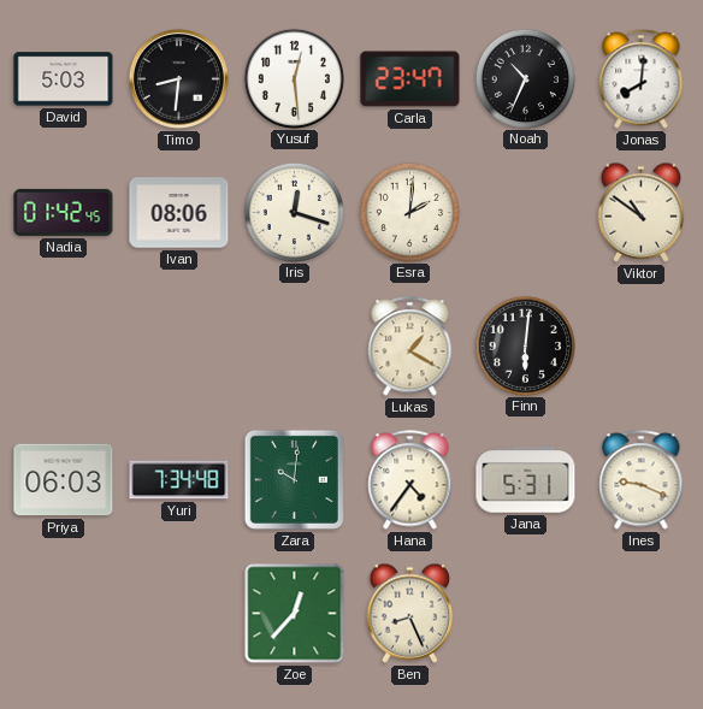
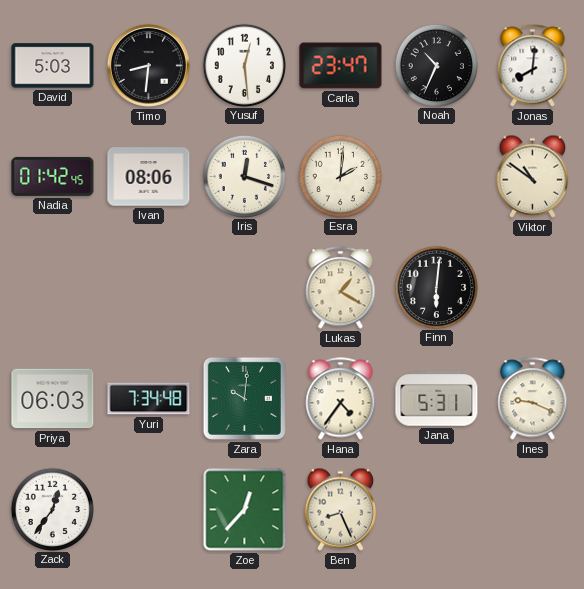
Zack: none -> 12:36 (52, 509)
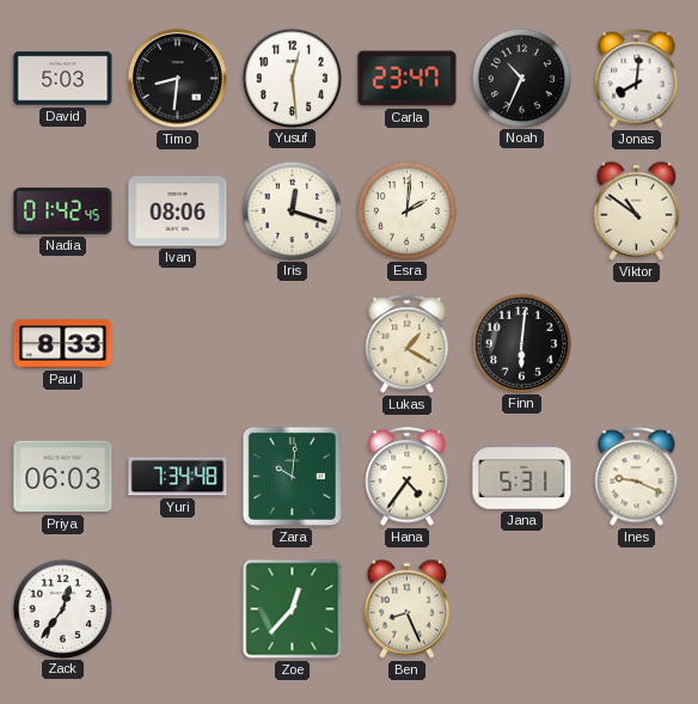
Paul: none -> 8:33 (63, 344)
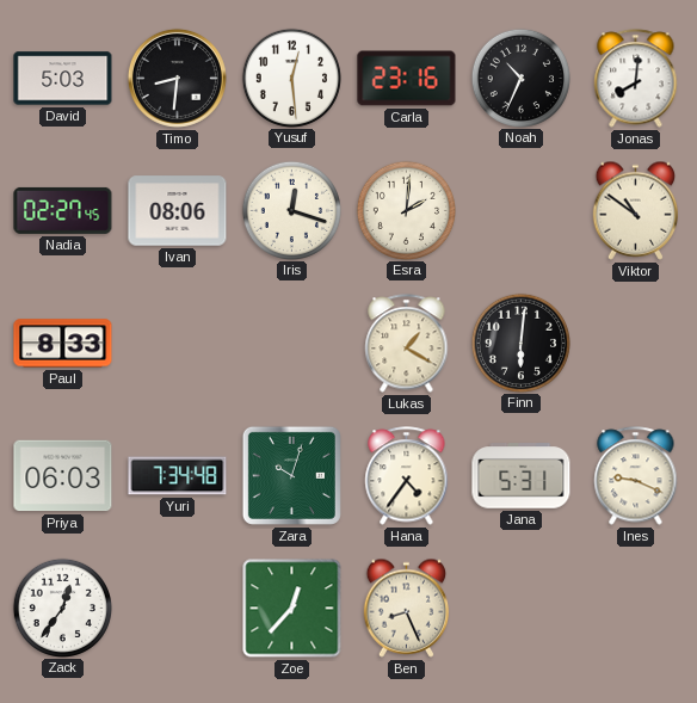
Carla: 23:47 -> 23:16 (407, 79)
Nadia: 01:42 -> 02:27 (63, 210)
Zara: 10:01 -> 10:03 (291, 475)
